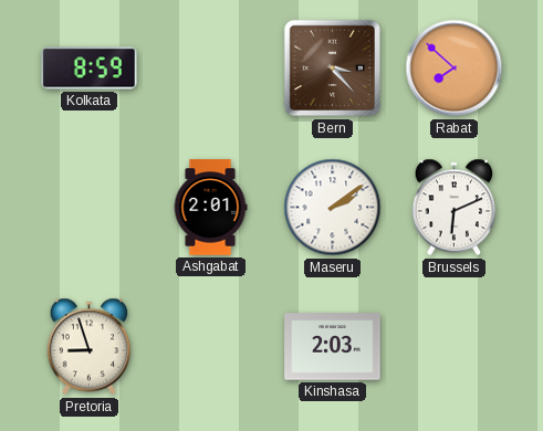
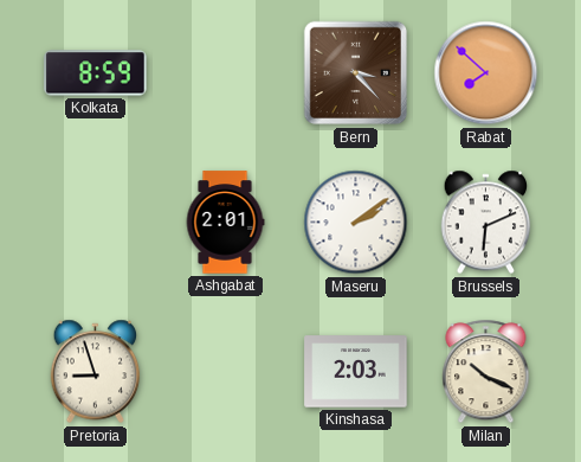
Milan: none -> 10:19 (486, 372)
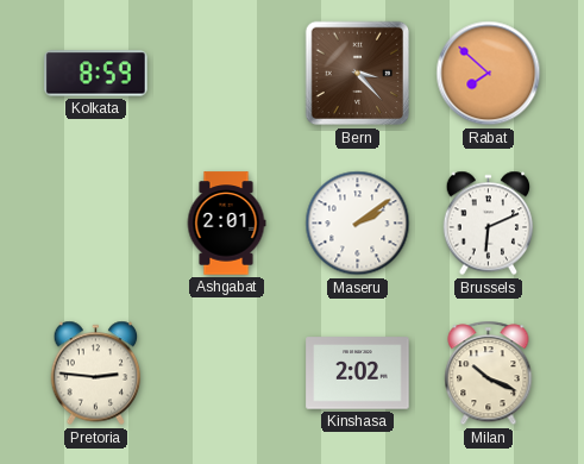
Pretoria: 8:57 -> 2:46 (96, 374)
Kinshasa: 2:03 -> 2:02 (358, 374)
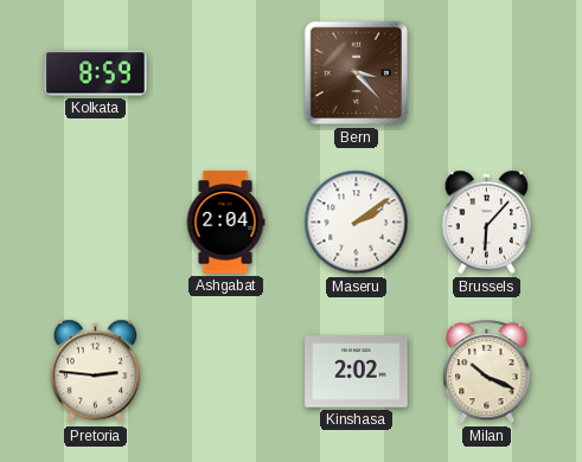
Rabat: 7:52 -> none (489, 74)
Ashgabat: 2:01 -> 2:04 (225, 223)
Brussels: 6:11 -> 6:07 (487, 223)
